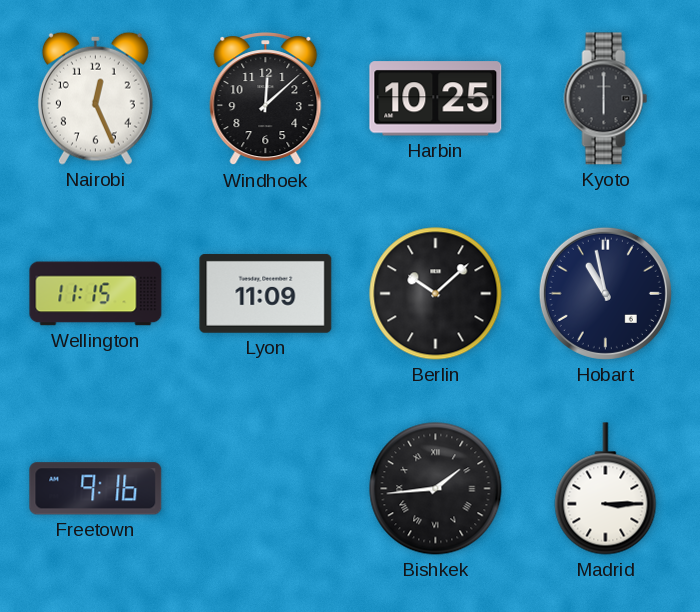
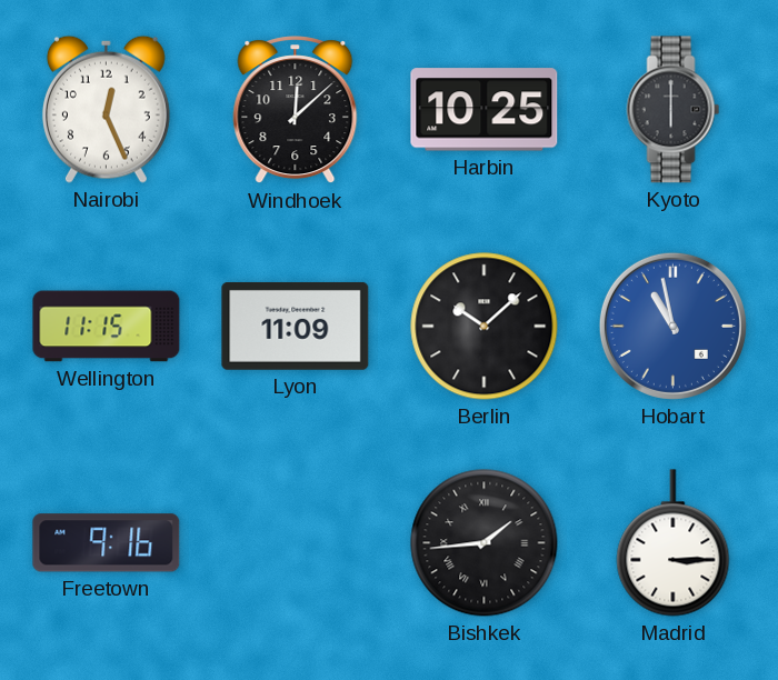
Hobart dial: navy -> blue (672, 326)
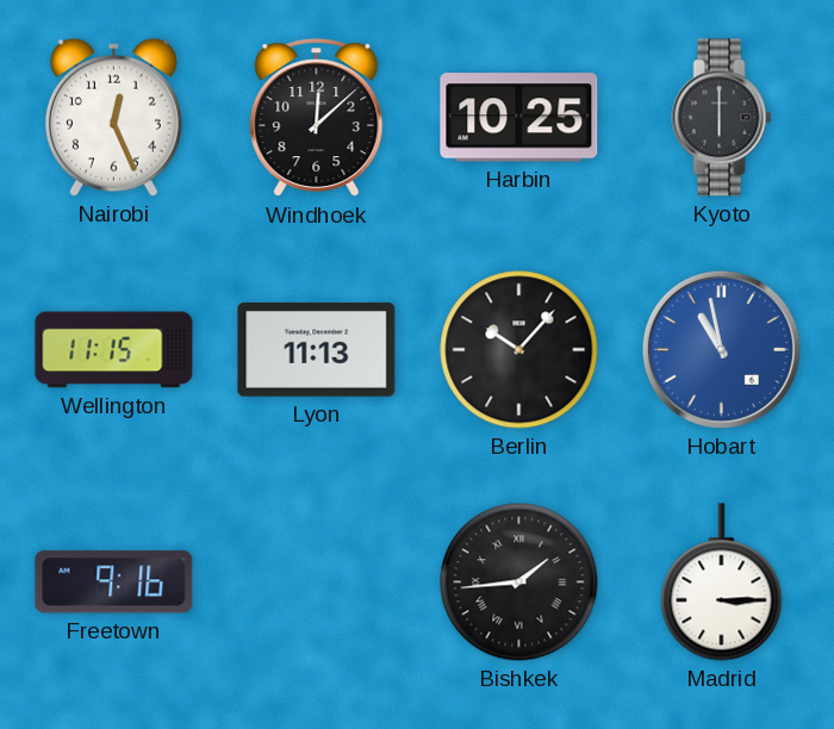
Lyon: 11:09 -> 11:13 (317, 349)
Berlin: 10:08 -> 10:07 (519, 350)
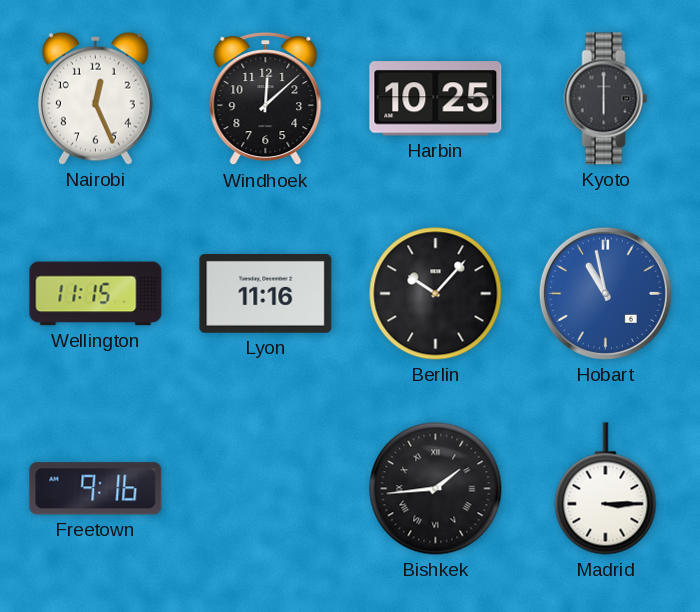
Lyon: 11:13 -> 11:16 (266, 293)
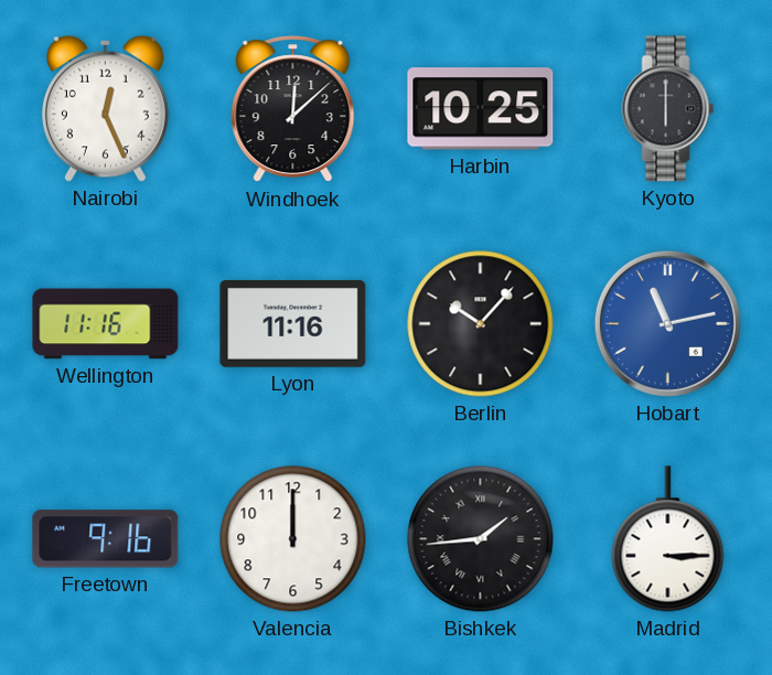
Wellington: 11:15 -> 11:16 (106, 324)
Hobart: 10:58 -> 11:13 (667, 323)
Valencia: none -> 12:00 (293, 539)
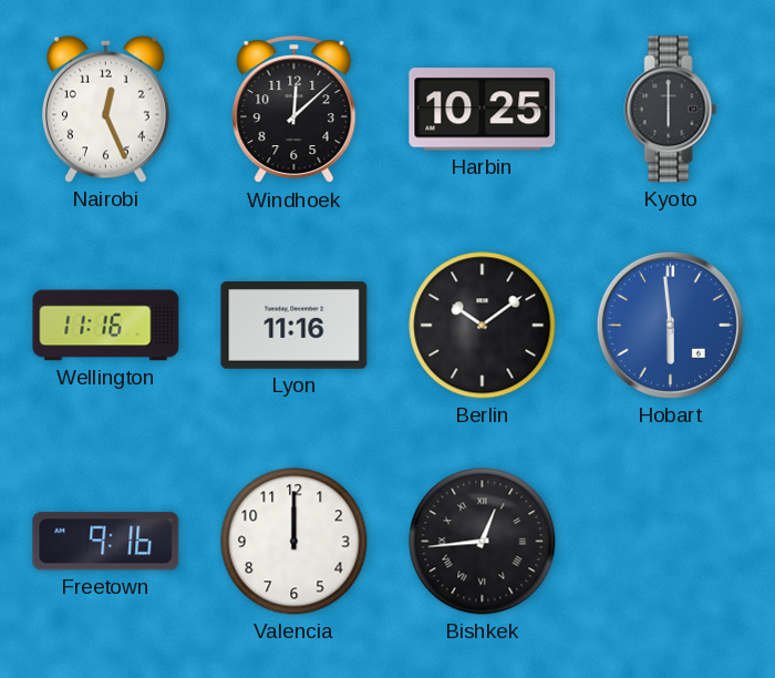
Berlin: 10:07 -> 10:09 (483, 326)
Hobart: 11:13 -> 5:59 (670, 325)
Bishkek: 1:44 -> 12:44 (483, 542)
Madrid: 3:15 -> none (668, 539)
